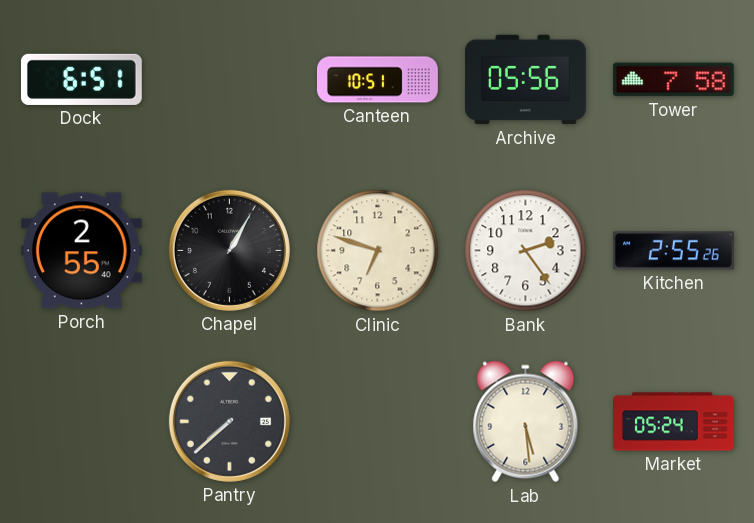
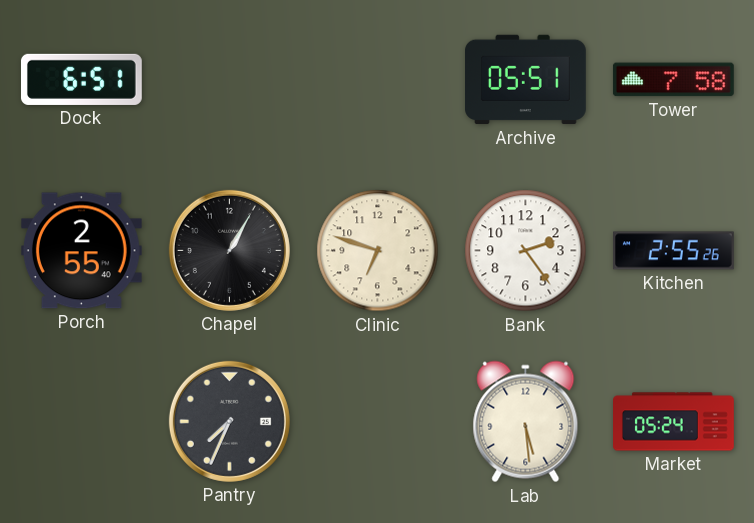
Canteen: 10:51 -> none (378, 80)
Archive: 05:56 -> 05:51 (526, 80)
Pantry: 7:38 -> 7:34 (229, 421)
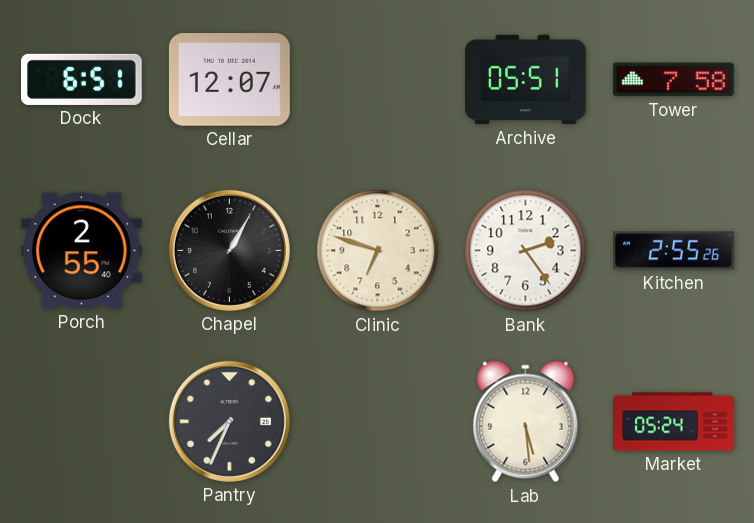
Cellar: none -> 12:07 (229, 80)
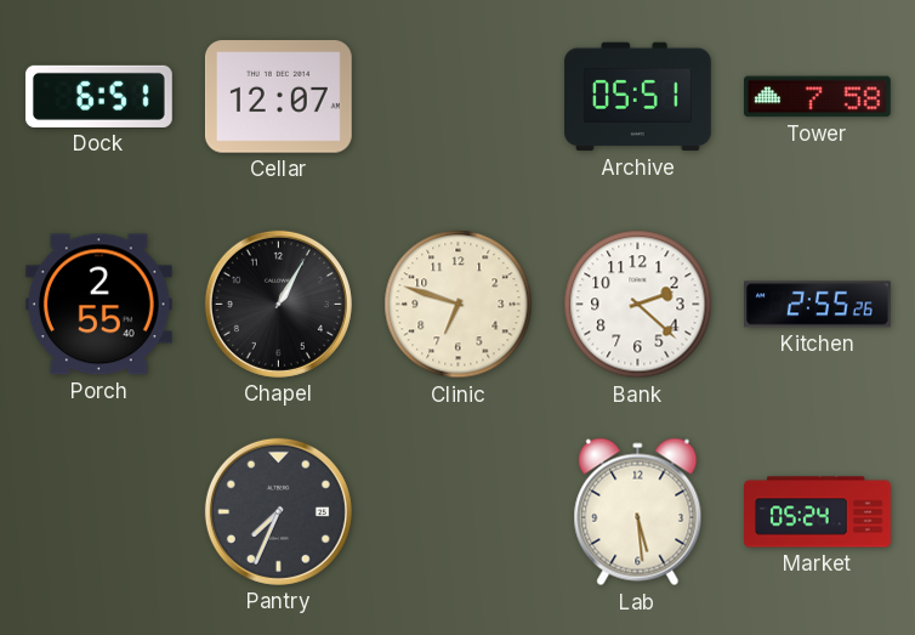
Bank: 2:24 -> 2:22 (638, 305)
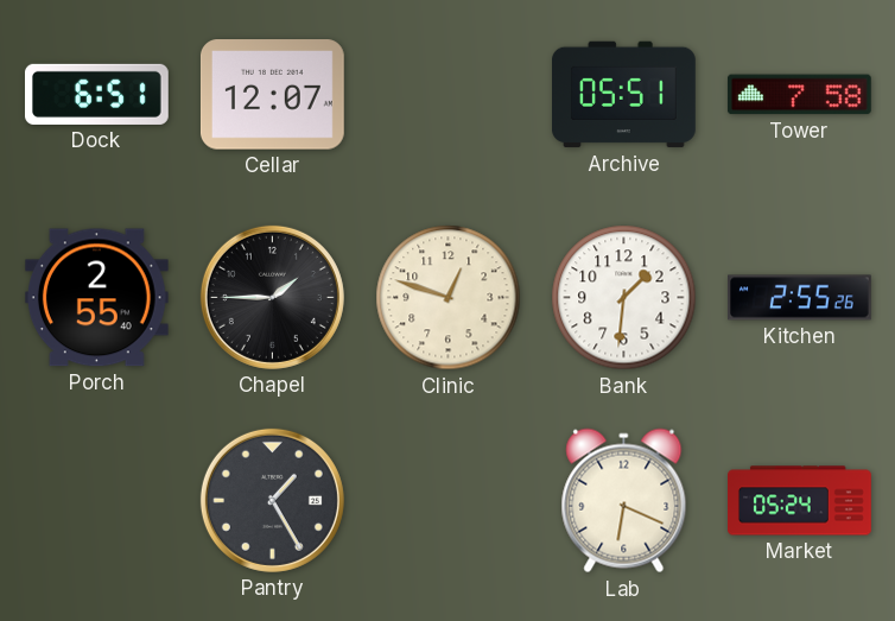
Chapel: 1:05 -> 1:45 (272, 297)
Clinic: 6:48 -> 12:48 (449, 298)
Bank: 2:22 -> 1:31 (624, 298)
Pantry: 7:34 -> 1:25 (272, 500)
Lab: 5:29 -> 6:19 (624, 501)
